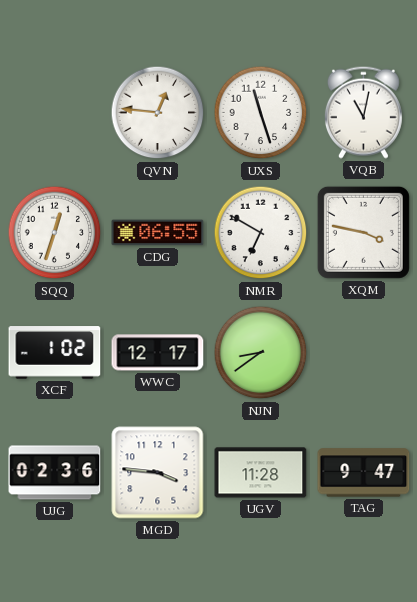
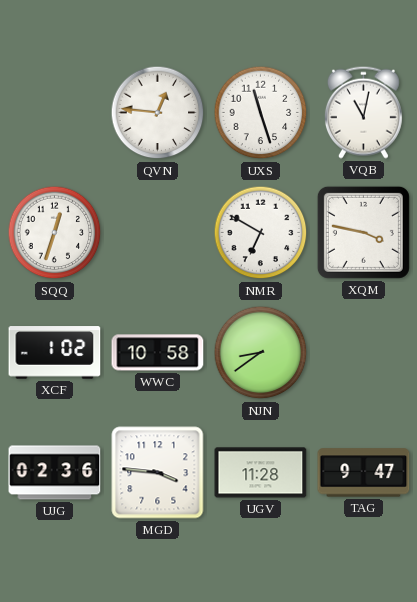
CDG: 06:55 -> none (158, 233)
WWC: 12:17 -> 10:58 (158, 353)
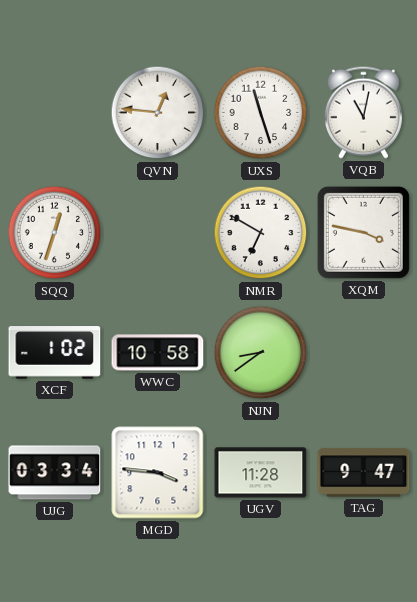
UJG: 02:36 -> 03:34 (55, 473)
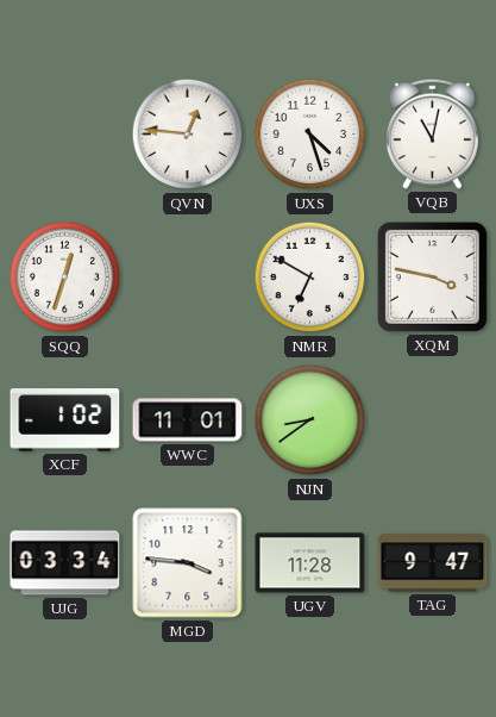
UXS: 11:27 -> 4:27 (310, 135)
WWC: 10:58 -> 11:01 (188, 420)
